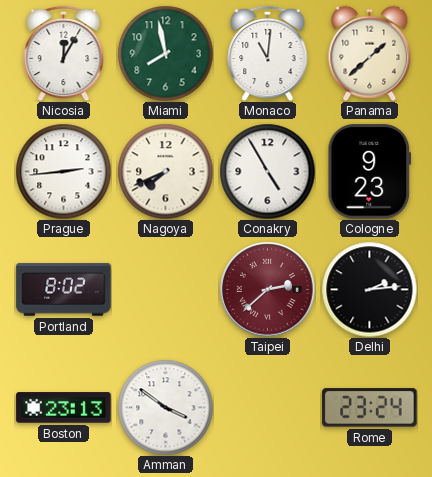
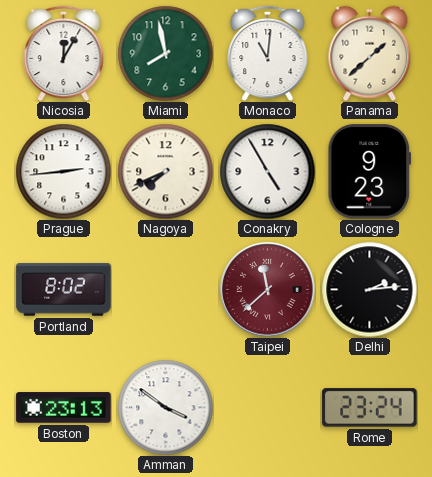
Taipei: 2:38 -> 11:38 (268, 290)
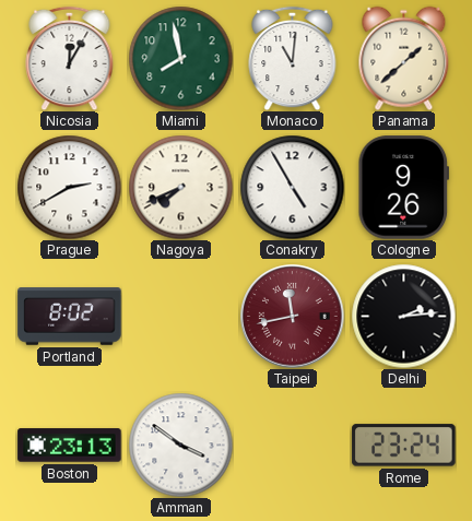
Prague: 2:44 -> 2:40 (69, 187)
Cologne: 9:23 -> 9:26 (403, 188)
Taipei: 11:38 -> 11:43 (293, 317)
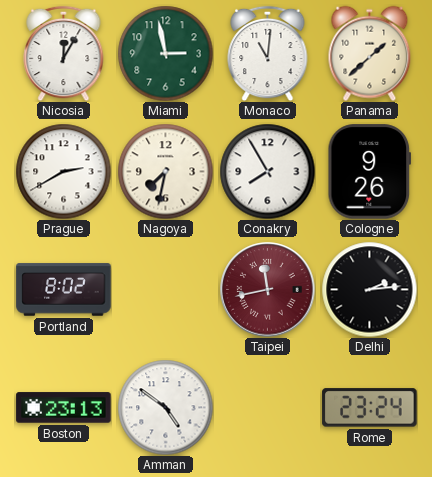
Miami: 7:58 -> 2:58 (165, 53)
Nagoya: 7:41 -> 7:32 (165, 171)
Conakry: 4:55 -> 7:55 (267, 171)
Amman: 3:51 -> 4:51 (165, 407)
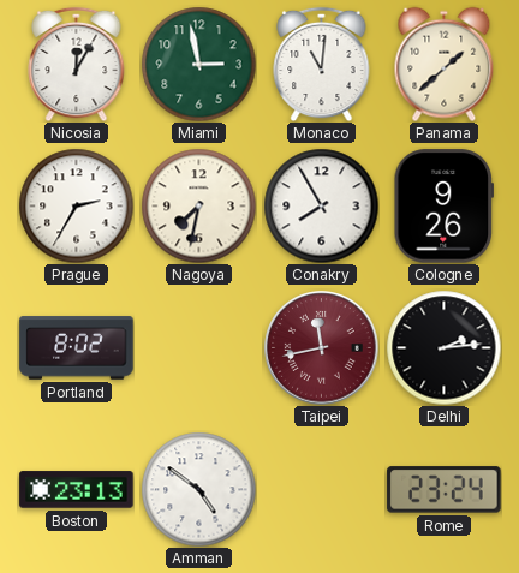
Prague: 2:40 -> 2:35 (76, 205)
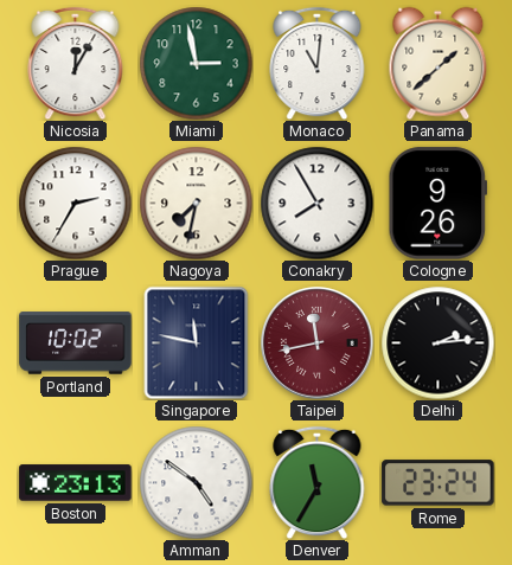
Portland: 8:02 -> 10:02 (76, 344)
Singapore: none -> 11:47 (197, 342)
Denver: none -> 11:35 (318, 482)
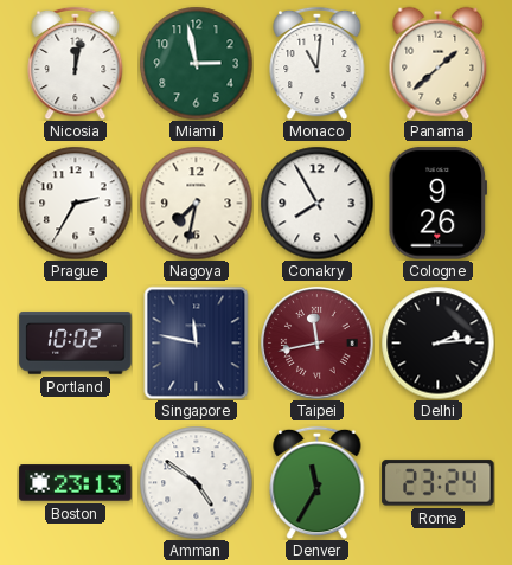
Nicosia: 12:05 -> 12:02 (76, 63)
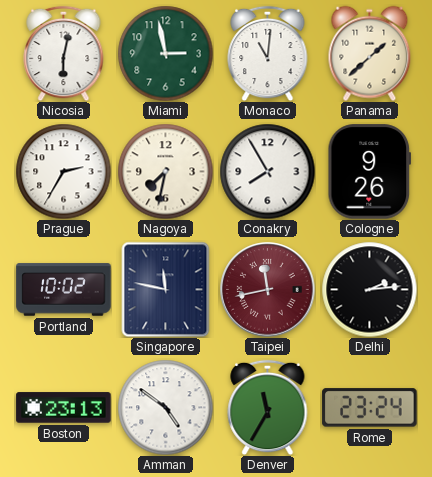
Nicosia: 12:02 -> 6:02 (64, 53)
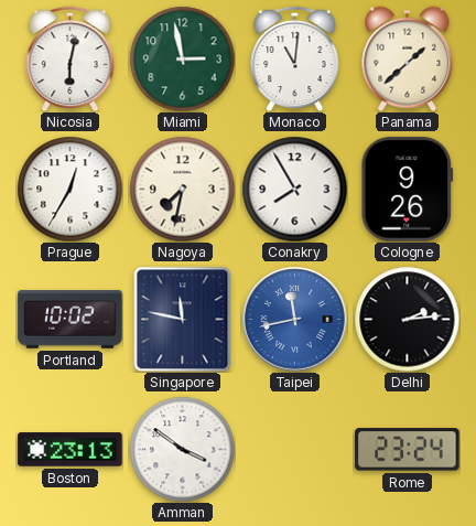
Prague: 2:35 -> 12:35 (69, 189)
Taipei dial: burgundy -> blue (295, 320)
Amman: 4:51 -> 3:51 (182, 449)
Denver: 11:35 -> none (268, 407)
